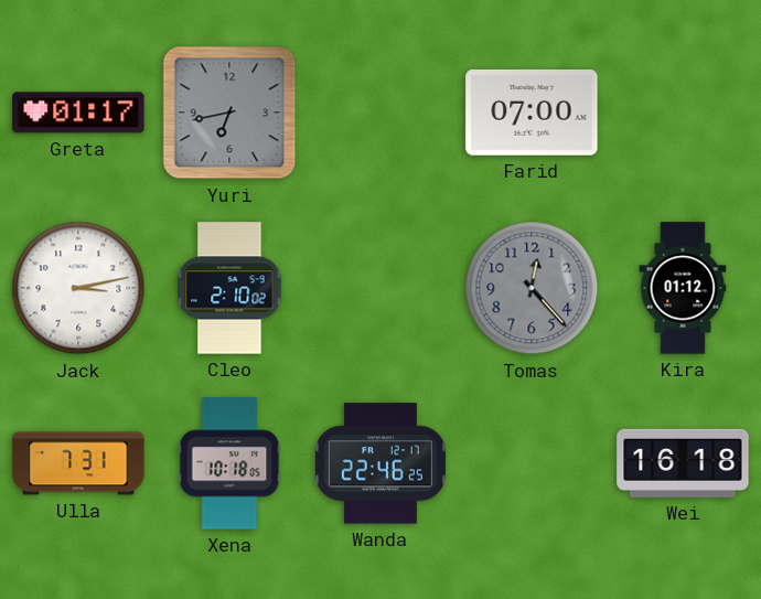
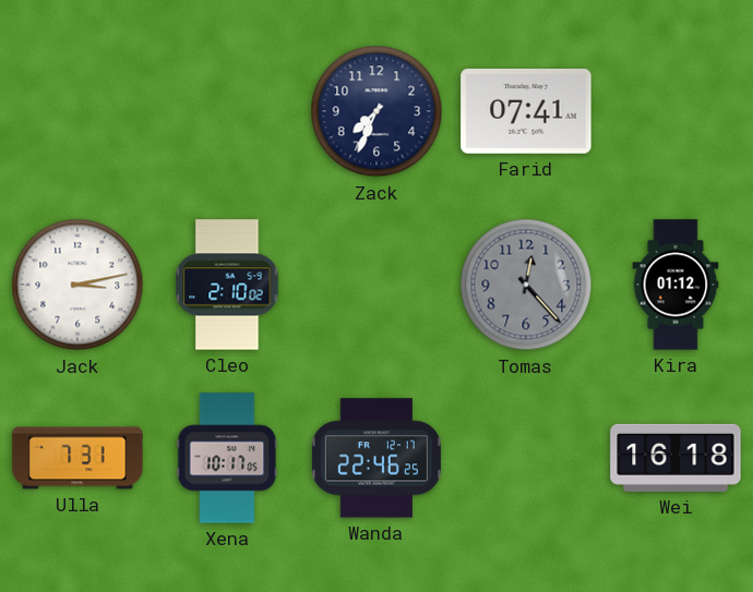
Greta: 01:17 -> none (78, 113)
Yuri: 6:43 -> none (229, 113)
Zack: none -> 7:34 (376, 111)
Farid: 07:00 -> 07:41 (526, 111)
Xena: 10:18 -> 10:17 (227, 458)
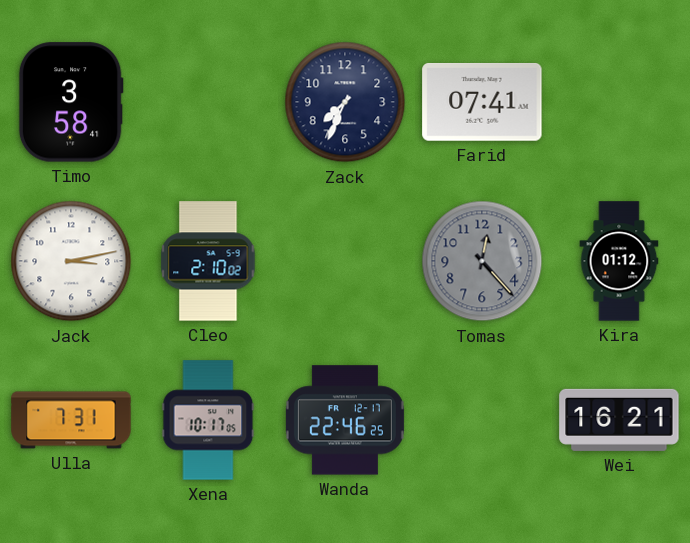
Timo: none -> 3:58 (71, 102)
Wei: 16:18 -> 16:21 (619, 420)
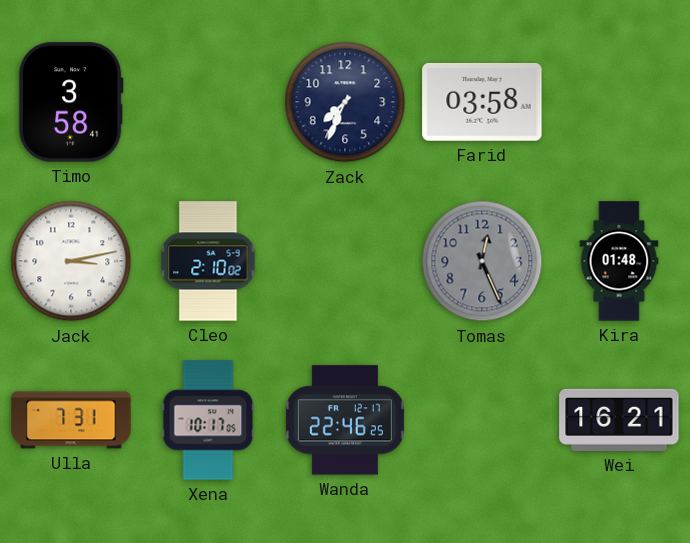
Farid: 07:41 -> 03:58 (482, 102)
Tomas: 12:23 -> 12:26 (482, 261)
Kira: 01:12 -> 01:48 (619, 261)
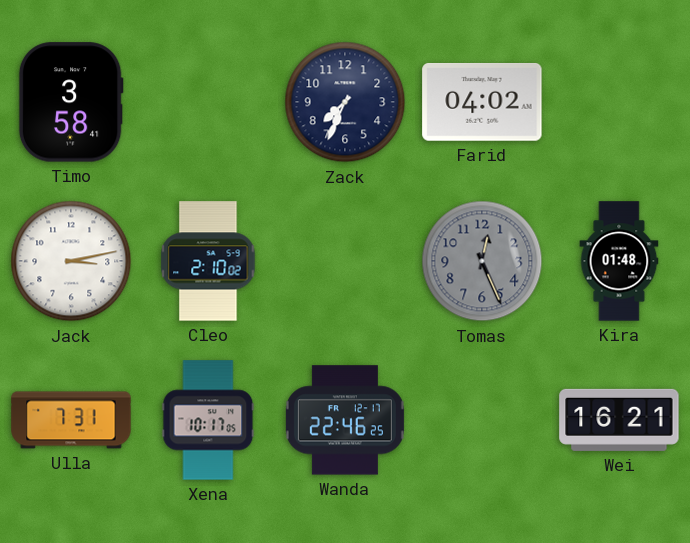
Farid: 03:58 -> 04:02 (482, 102)
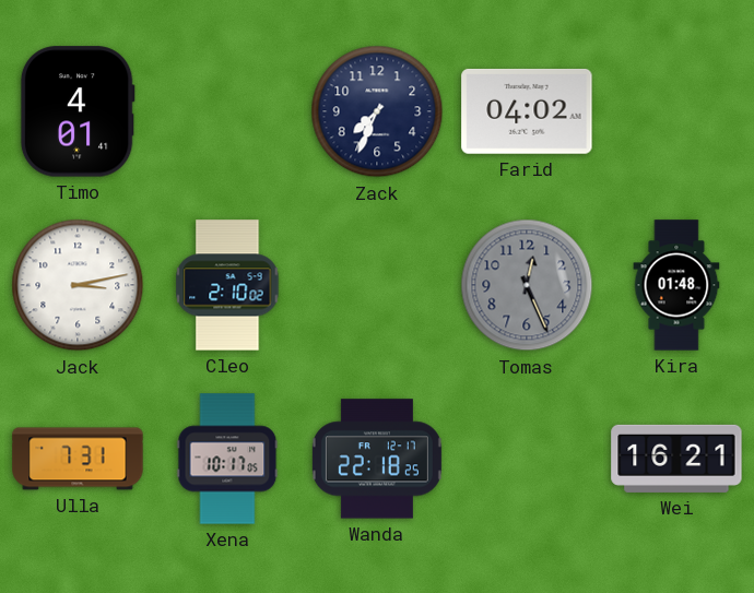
Timo: 3:58 -> 4:01 (78, 111)
Wanda: 22:46 -> 22:18 (377, 459)
